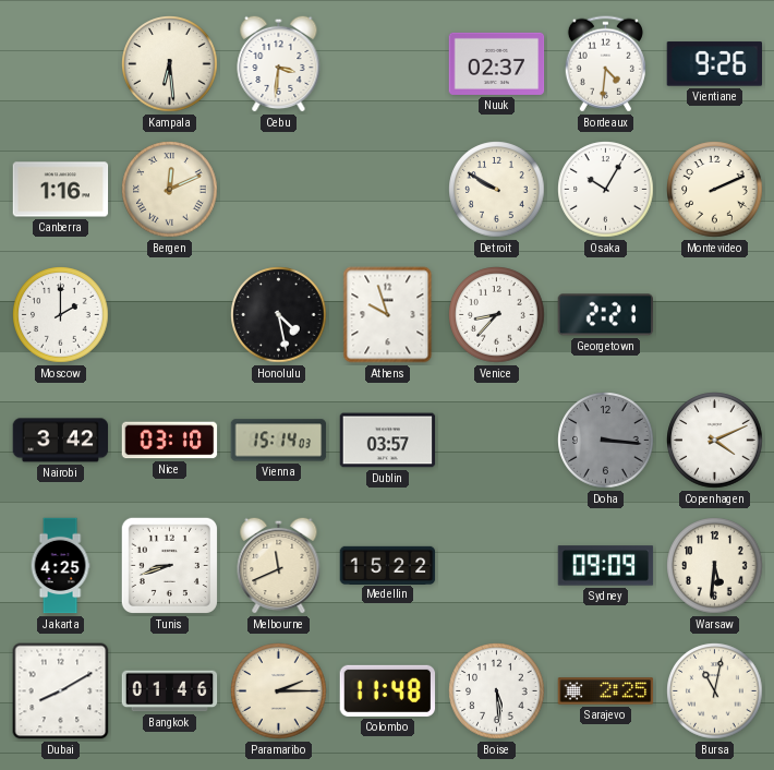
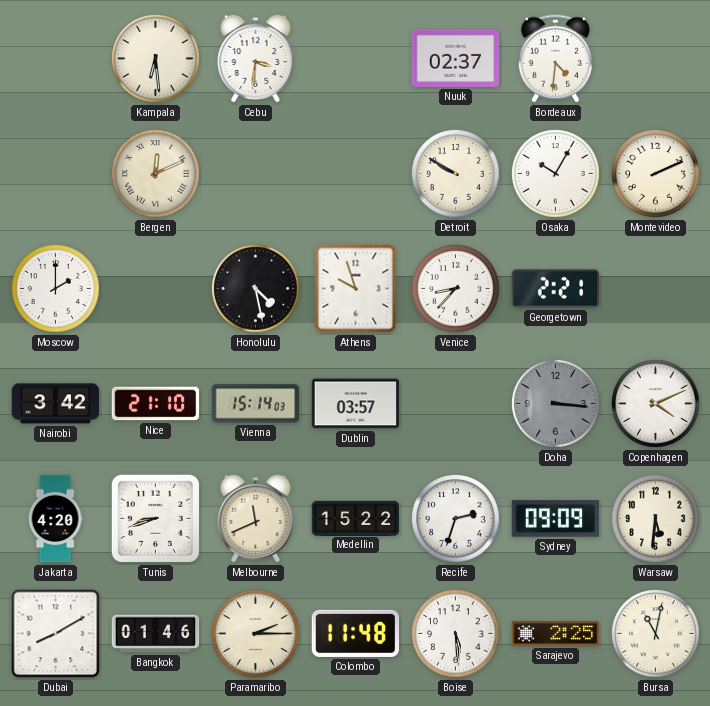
Vientiane: 9:26 -> none (714, 64)
Canberra: 1:16 -> none (61, 190)
Nice: 03:10 -> 21:10 (156, 404)
Jakarta: 4:25 -> 4:20 (55, 519)
Recife: none -> 2:33 (456, 519)
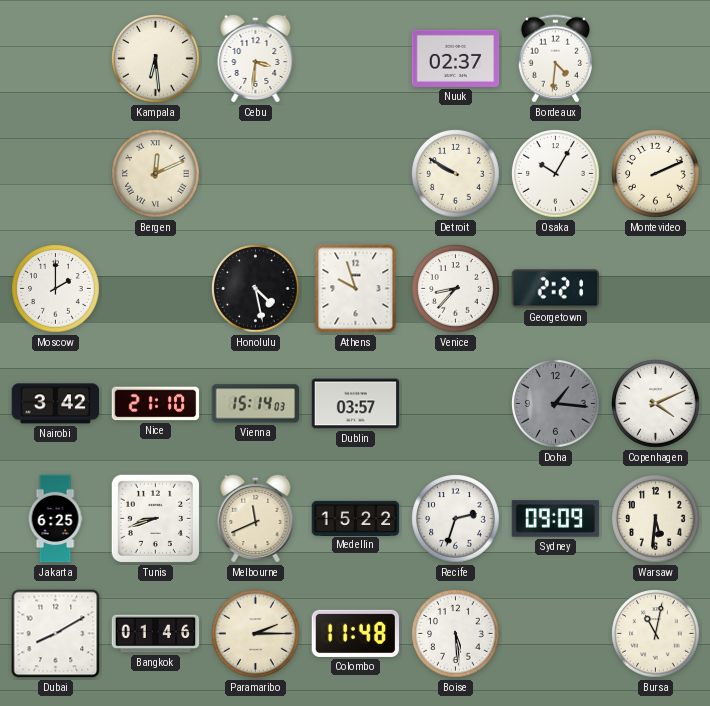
Doha: 3:16 -> 1:16 (556, 404)
Jakarta: 4:20 -> 6:25 (55, 519)
Sarajevo: 2:25 -> none (556, 634)
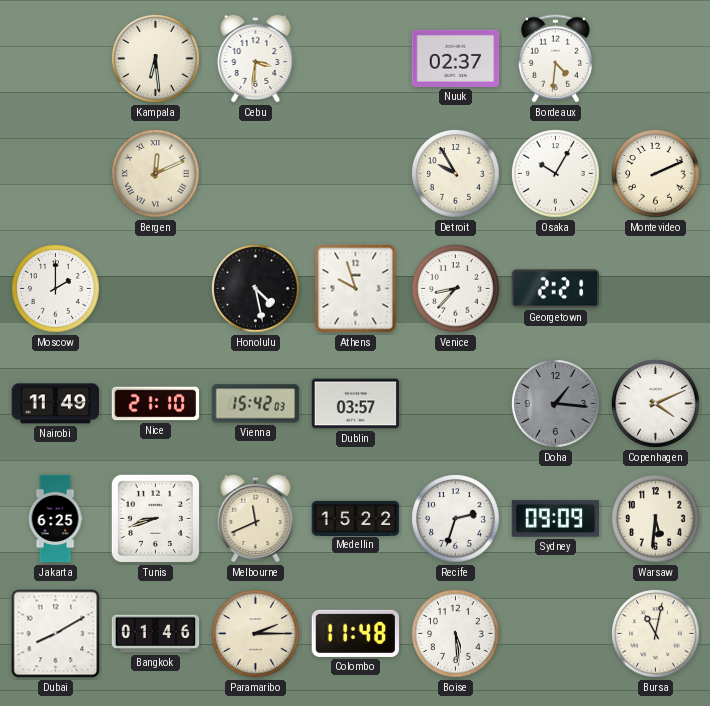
Detroit: 9:50 -> 9:55 (456, 174)
Nairobi: 3:42 -> 11:49 (56, 404)
Vienna: 15:14 -> 15:42 (256, 404)
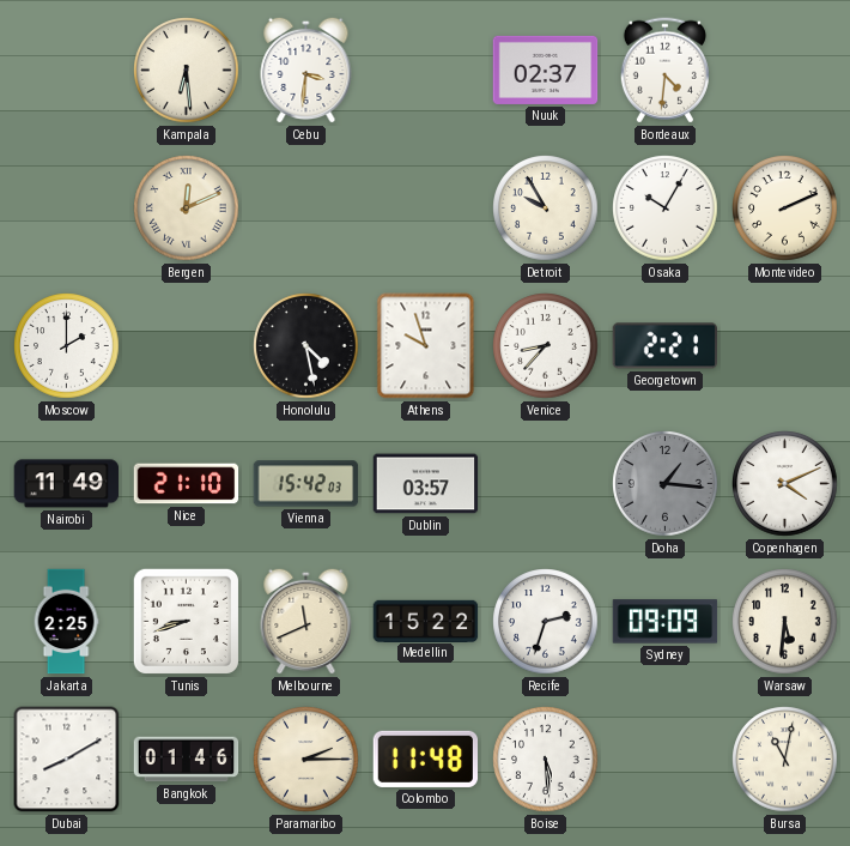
Jakarta: 6:25 -> 2:25 (66, 622)
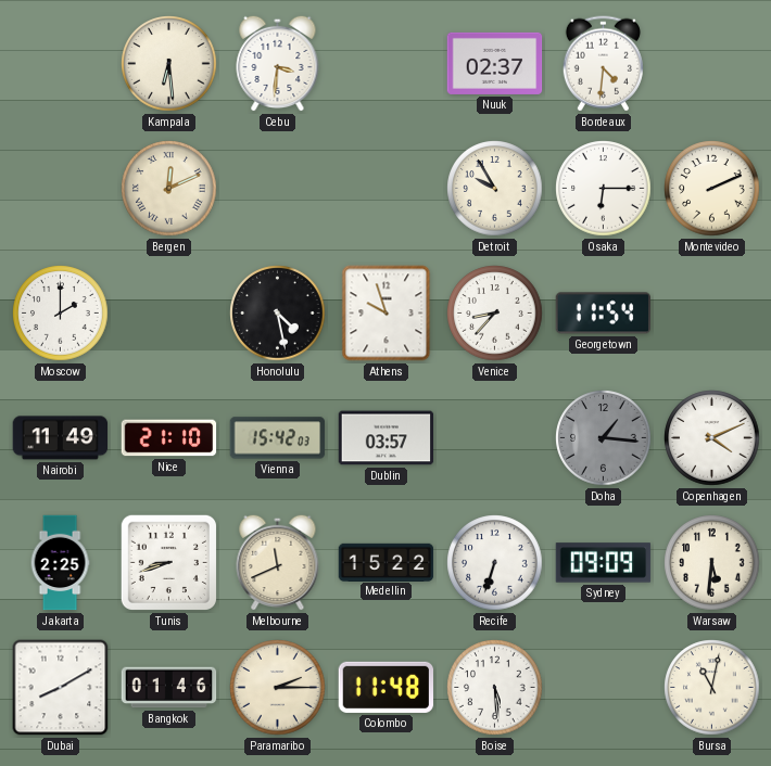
Osaka: 10:05 -> 6:15 (604, 189)
Georgetown: 2:21 -> 11:54 (604, 314)
Recife: 2:33 -> 6:33 (495, 563)
